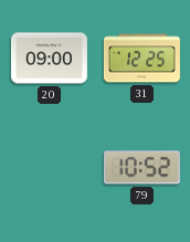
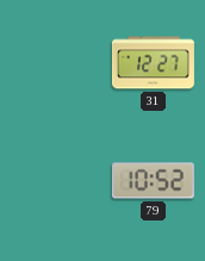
20: 09:00 -> none (49, 59)
31: 12:25 -> 12:27 (153, 63)
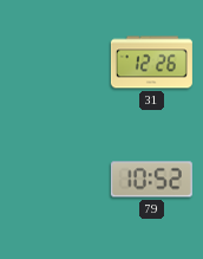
31: 12:27 -> 12:26 (151, 63)
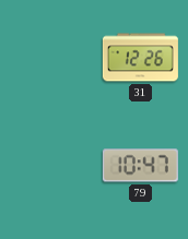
79: 10:52 -> 10:47 (140, 166)
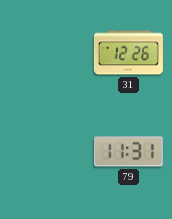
79: 10:47 -> 11:31 (128, 152)
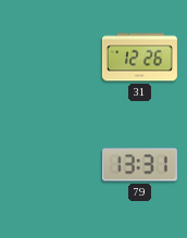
79: 11:31 -> 13:31 (139, 165)
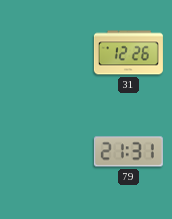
79: 13:31 -> 21:31 (128, 152)
